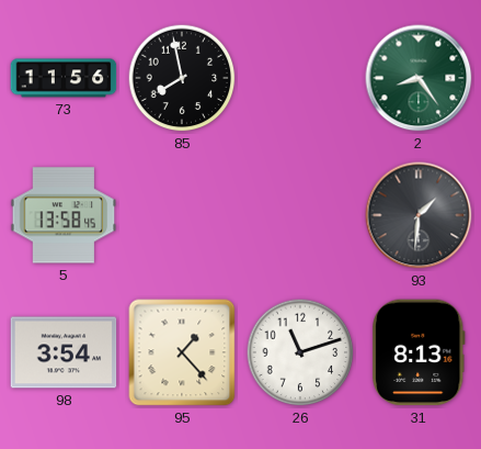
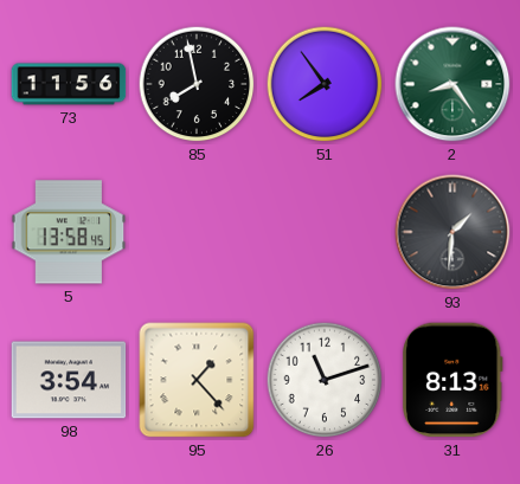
51: none -> 7:54 (325, 84)
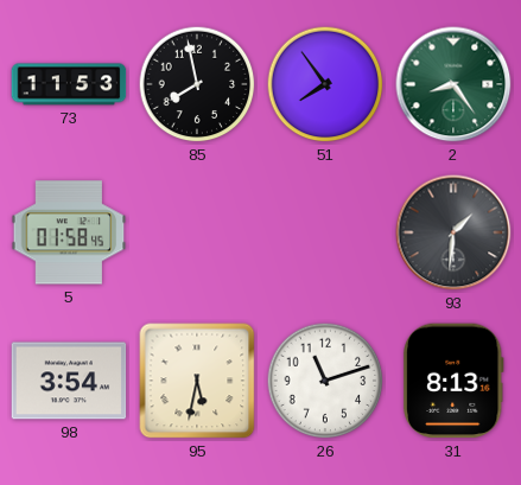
73: 11:56 -> 11:53 (69, 84)
5: 13:58 -> 01:58 (69, 232)
95: 1:23 -> 5:32 (197, 381)
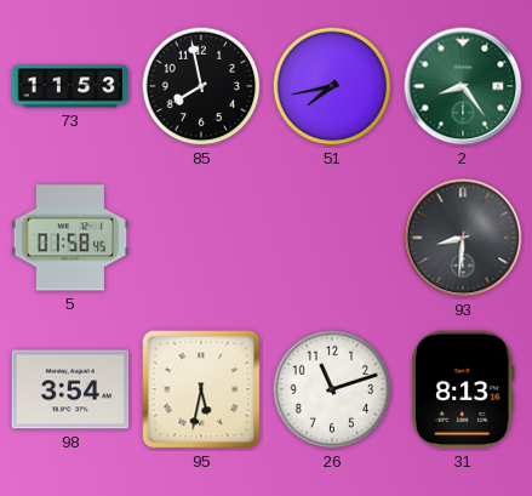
51: 7:54 -> 7:43 (332, 86)
93: 1:31 -> 8:31 (463, 238)
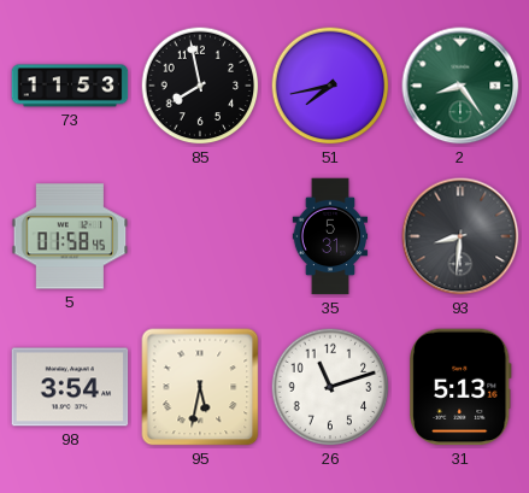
35: none -> 5:31 (330, 236)
31: 8:13 -> 5:13 (462, 387)
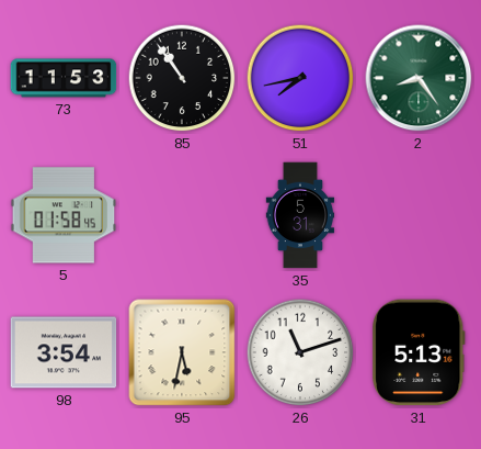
85: 7:58 -> 10:54 (182, 78)
93: 8:31 -> none (460, 236)
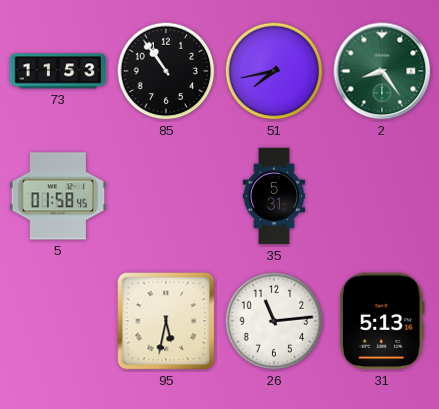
98: 3:54 -> none (64, 352)
26: 11:12 -> 11:14 (274, 321)
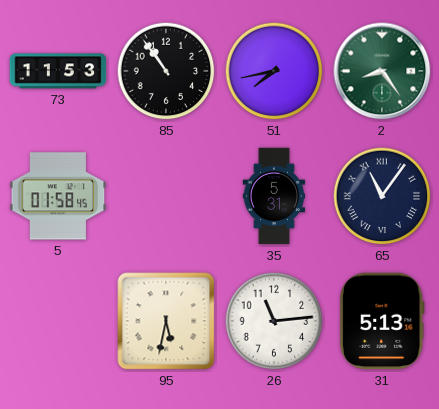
65: none -> 11:06 (382, 196)
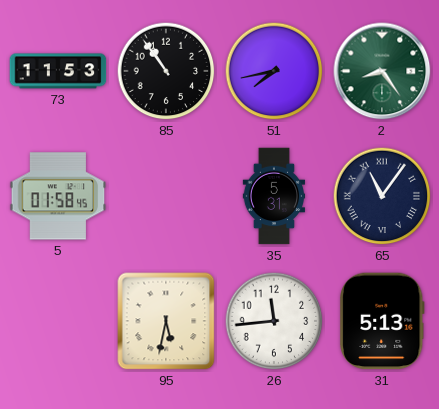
26: 11:14 -> 11:44 (274, 321)
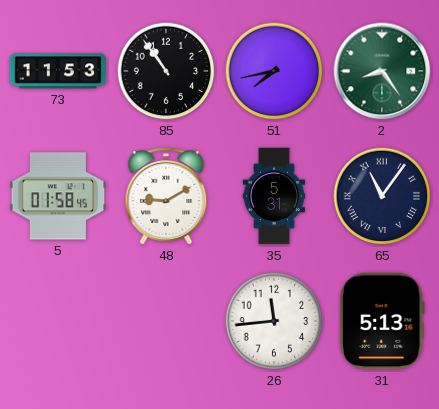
48: none -> 9:10 (166, 196)
95: 5:32 -> none (166, 321)
